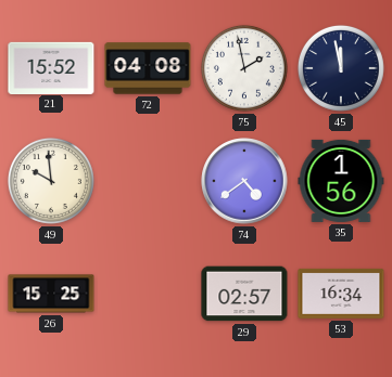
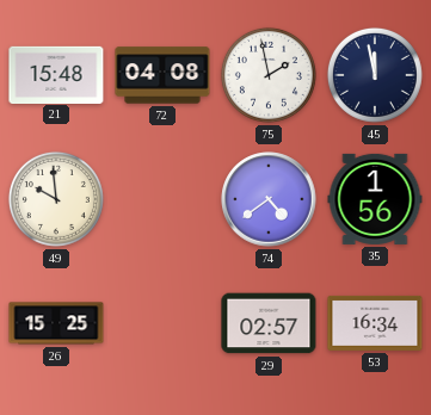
21: 15:52 -> 15:48 (56, 74)
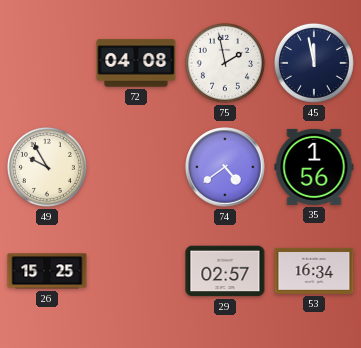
21: 15:48 -> none (56, 74)
49: 9:59 -> 9:55 (47, 167)
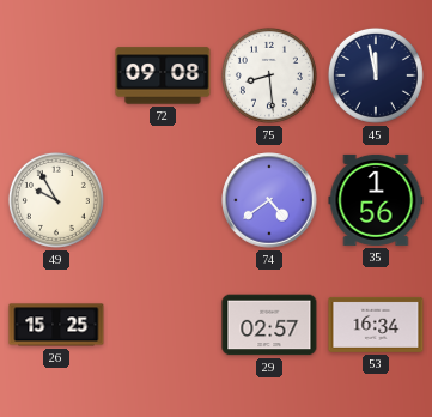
72: 04:08 -> 09:08 (163, 75)
75: 1:58 -> 8:29 (269, 75)
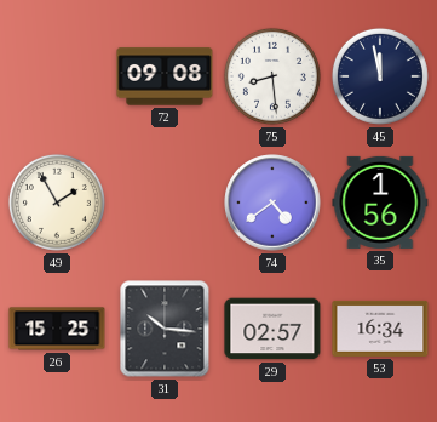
49: 9:55 -> 1:55 (57, 203)
31: none -> 10:16 (165, 329)
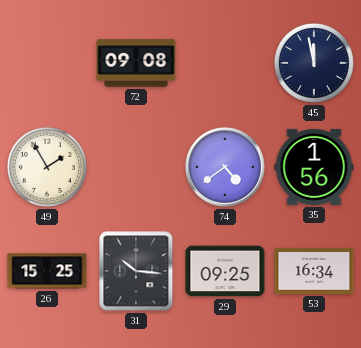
75: 8:29 -> none (272, 76)
29: 02:57 -> 09:25 (225, 271)
